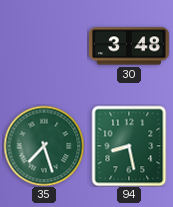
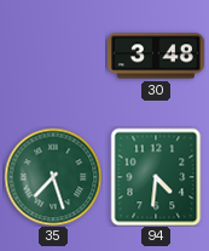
94: 8:28 -> 4:31 (156, 177)
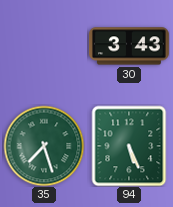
30: 3:48 -> 3:43 (129, 46)
94: 4:31 -> 5:26 (129, 146)
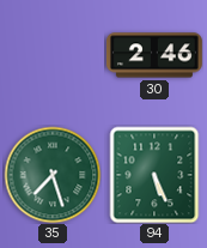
30: 3:43 -> 2:46 (154, 55)
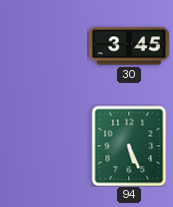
30: 2:46 -> 3:45 (129, 46)
35: 7:27 -> none (53, 175)
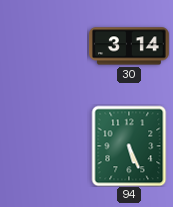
30: 3:45 -> 3:14 (129, 46)
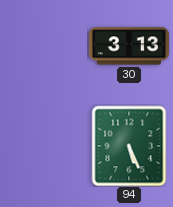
30: 3:14 -> 3:13 (129, 46)
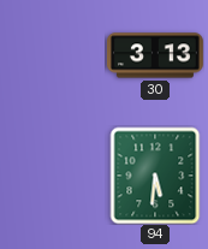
94: 5:26 -> 5:31 (155, 176)
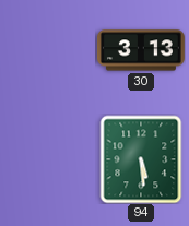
94: 5:31 -> 5:29 (141, 159)
